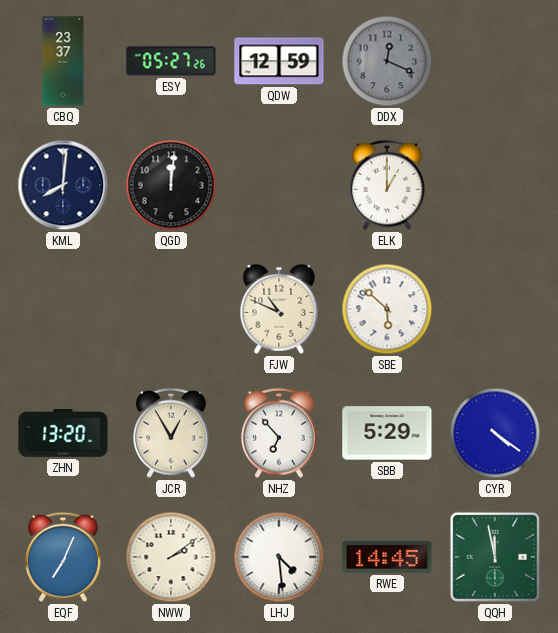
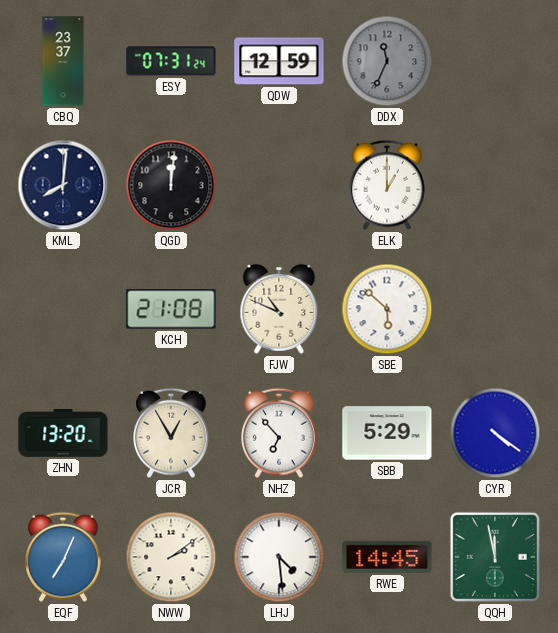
ESY: 05:27 -> 07:31 (171, 61)
DDX: 12:19 -> 11:34 (387, 61)
KCH: none -> 21:08 (171, 309)
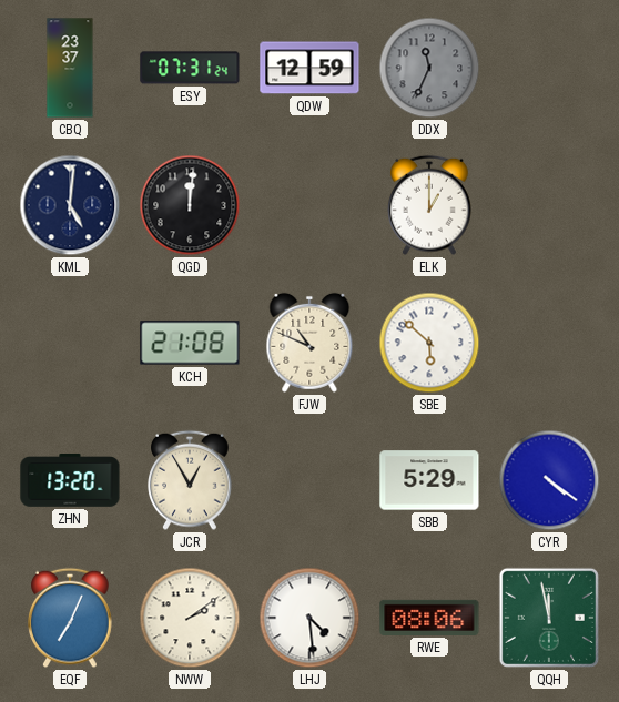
KML: 8:01 -> 5:01 (70, 205)
NHZ: 6:53 -> none (280, 433)
RWE: 14:45 -> 08:06 (429, 618)
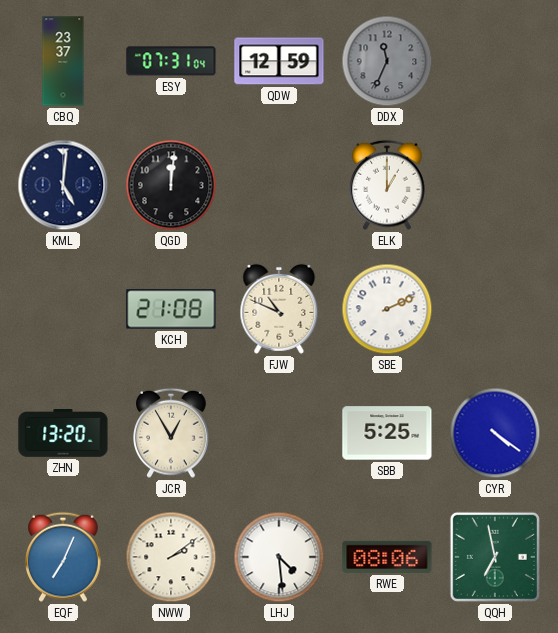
ESY: 07:31:24 -> 07:31:04 (171, 61)
SBE: 5:52 -> 2:11 (387, 309)
SBB: 5:29 -> 5:25 (387, 433)
QQH: 11:58 -> 6:58 (495, 557)
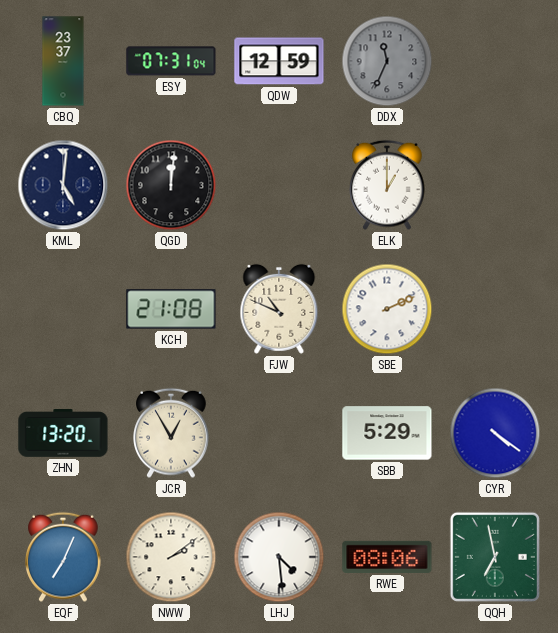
SBB: 5:25 -> 5:29 (387, 433)
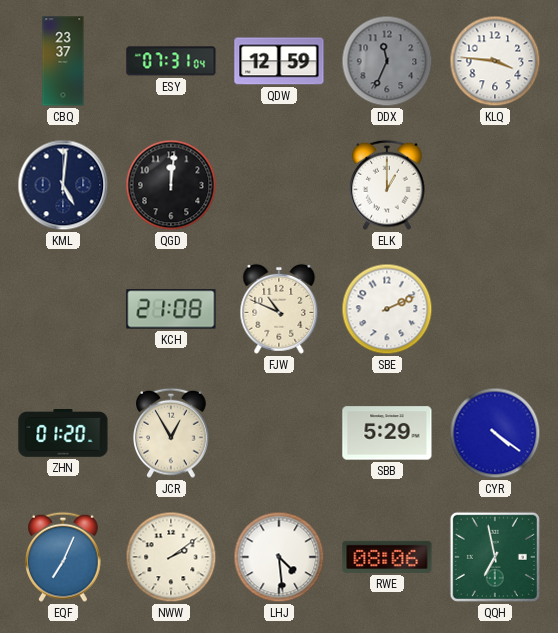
KLQ: none -> 3:46 (495, 61)
ZHN: 13:20 -> 01:20 (63, 433)
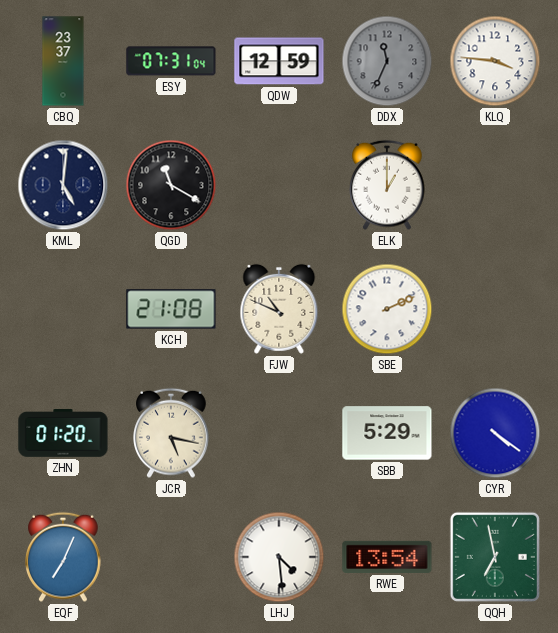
QGD: 12:01 -> 11:20 (171, 185)
JCR: 12:55 -> 5:17 (172, 433)
NWW: 2:09 -> none (171, 557)
RWE: 08:06 -> 13:54 (387, 557)
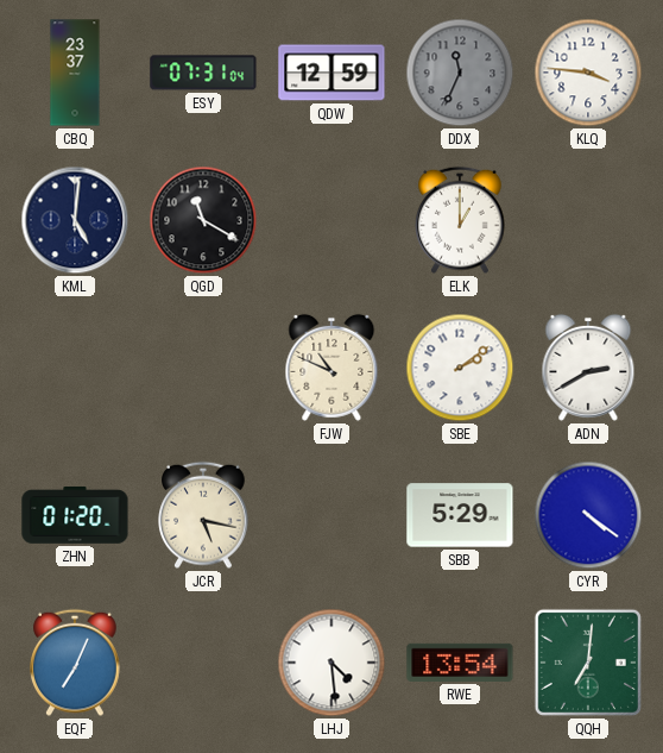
KCH: 21:08 -> none (171, 309)
SBE: 2:11 -> 2:09 (460, 368)
ADN: none -> 2:40 (588, 368)
QQH: 6:58 -> 7:01 (588, 663)
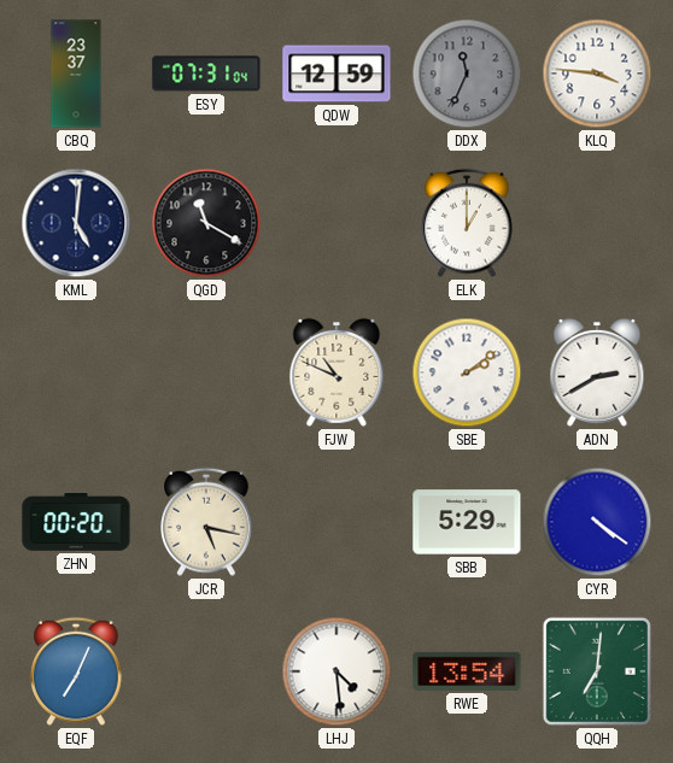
ZHN: 01:20 -> 00:20 (76, 522)
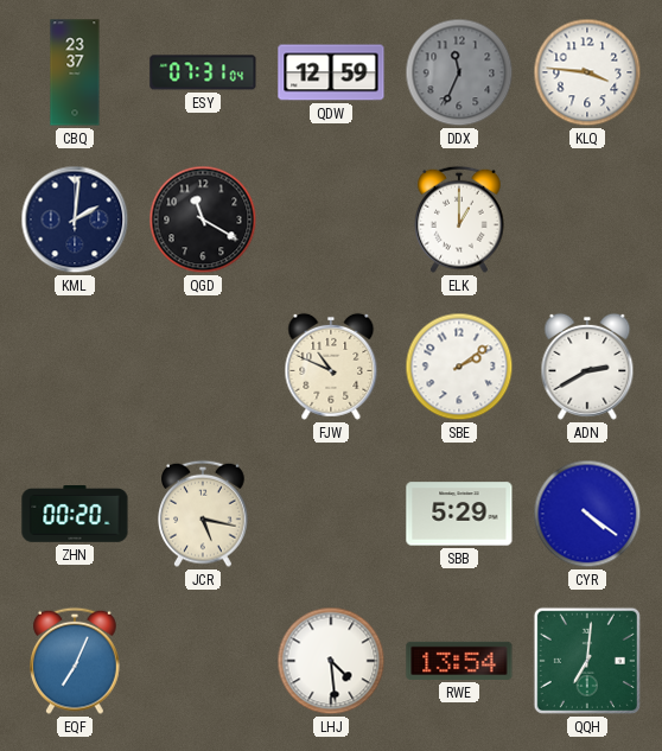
KML: 5:01 -> 2:01 (75, 219)
